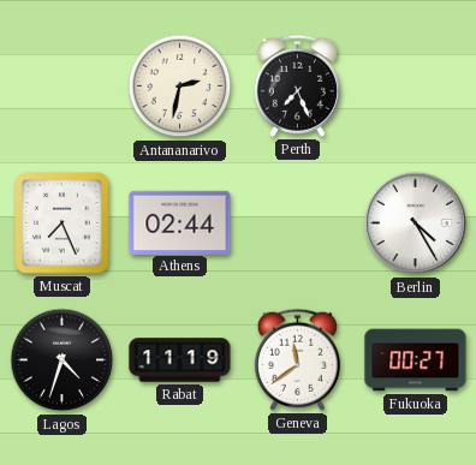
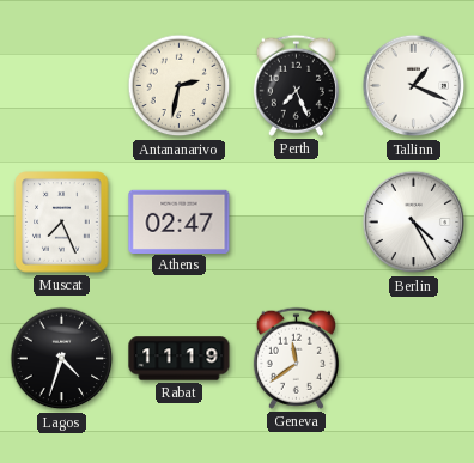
Tallinn: none -> 1:19 (414, 86)
Athens: 02:44 -> 02:47 (180, 221)
Fukuoka: 00:27 -> none (416, 360)
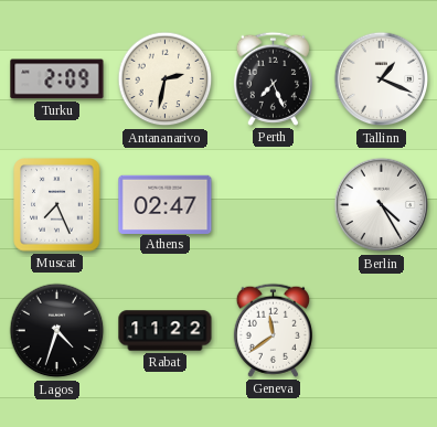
Turku: none -> 2:09 (57, 79)
Rabat: 11:19 -> 11:22 (166, 331)
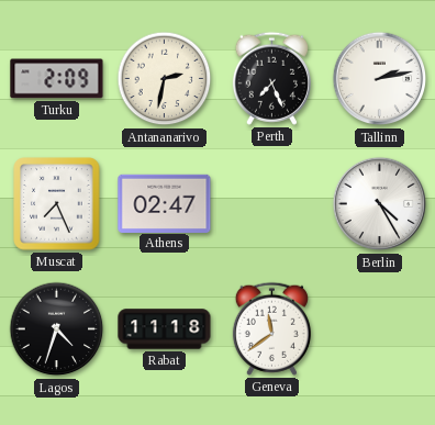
Tallinn: 1:19 -> 2:13 (380, 79)
Rabat: 11:22 -> 11:18 (165, 329)
